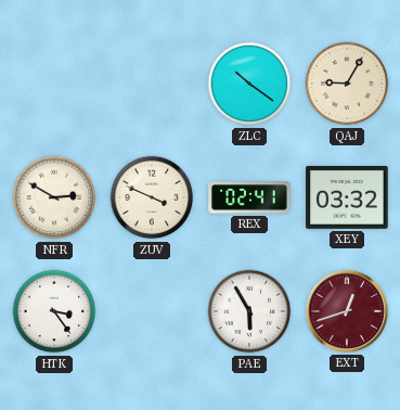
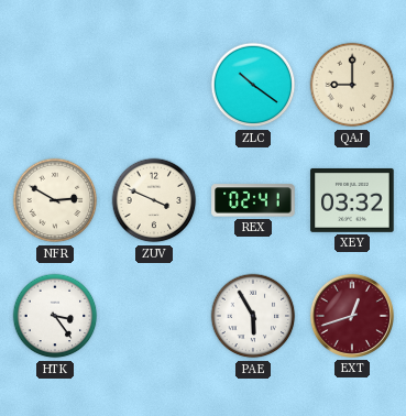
QAJ: 9:05 -> 9:00 (352, 85)
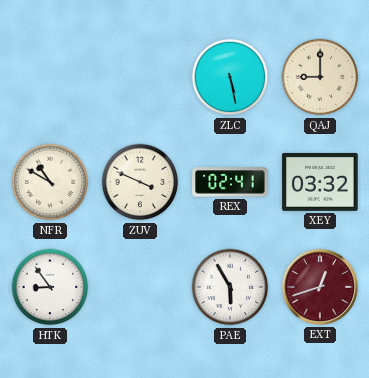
ZLC: 10:21 -> 5:28 (230, 77)
NFR: 2:50 -> 10:50 (50, 182)
HTK: 3:24 -> 8:54 (50, 287)
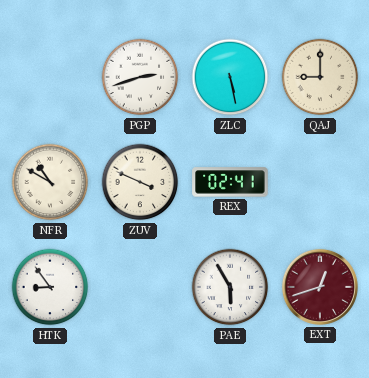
PGP: none -> 2:42 (140, 77)
XEY: 03:32 -> none (320, 182)
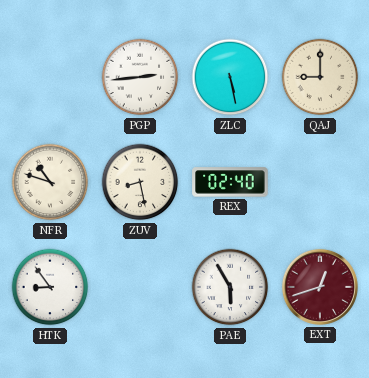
PGP: 2:42 -> 2:44 (140, 77)
NFR: 10:50 -> 10:48 (50, 182)
ZUV: 3:49 -> 8:28 (140, 182)
REX: 02:41 -> 02:40 (230, 182)
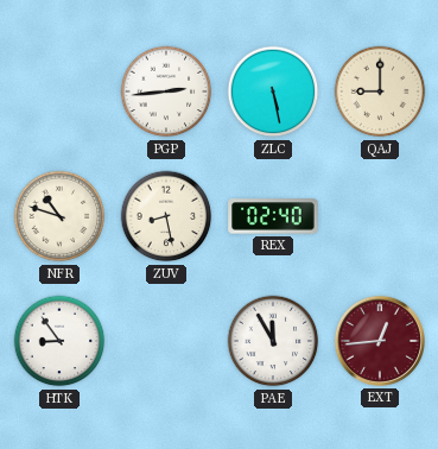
PAE: 5:55 -> 11:55 (273, 341)
EXT: 12:42 -> 12:44 (380, 341)
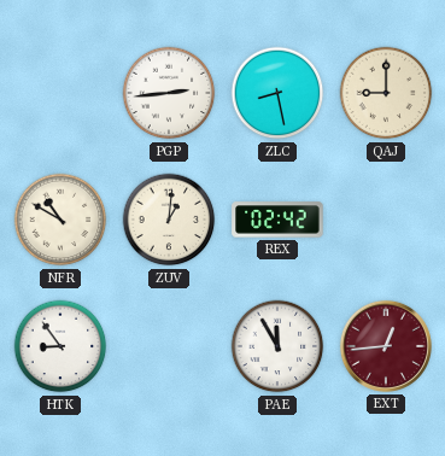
ZLC: 5:28 -> 8:28 (277, 93)
NFR: 10:48 -> 10:50 (60, 220)
ZUV: 8:28 -> 1:01 (169, 220)
REX: 02:40 -> 02:42 (277, 220)
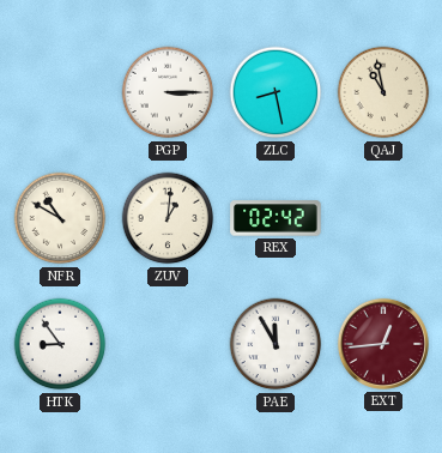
PGP: 2:44 -> 3:15 (168, 92)
QAJ: 9:00 -> 10:58 (383, 92)
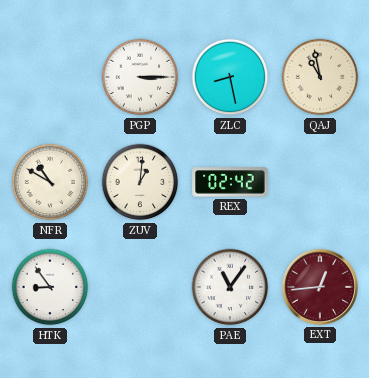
PAE: 11:55 -> 11:06 (230, 287)
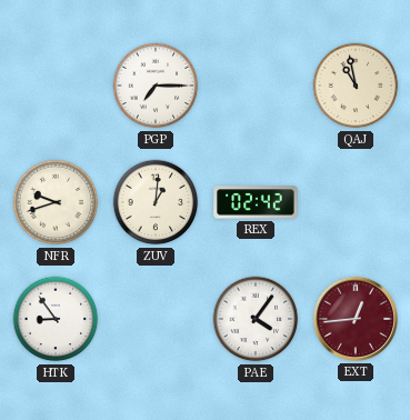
PGP: 3:15 -> 7:15 (156, 86)
ZLC: 8:28 -> none (230, 77)
NFR: 10:50 -> 9:42 (56, 202)
PAE: 11:06 -> 4:06 (256, 319)
